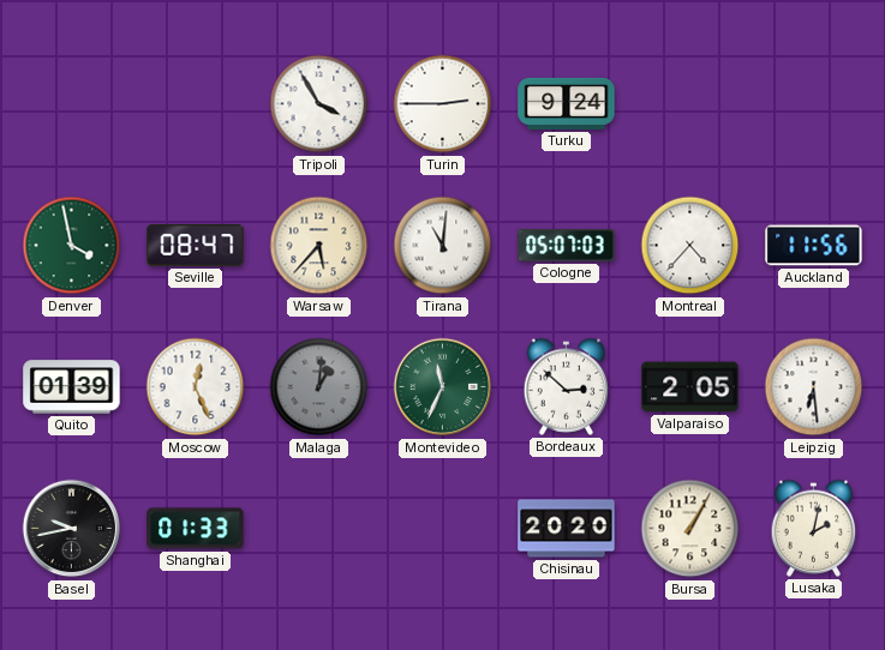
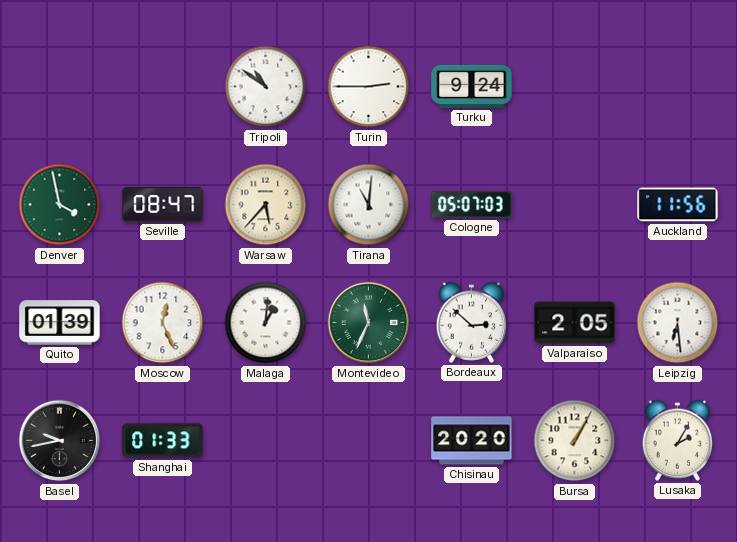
Tripoli: 3:55 -> 10:51 (266, 87)
Montreal: 4:37 -> none (690, 246)
Malaga dial: grey -> white (266, 323)
Lusaka: 2:02 -> 2:05 (678, 440)
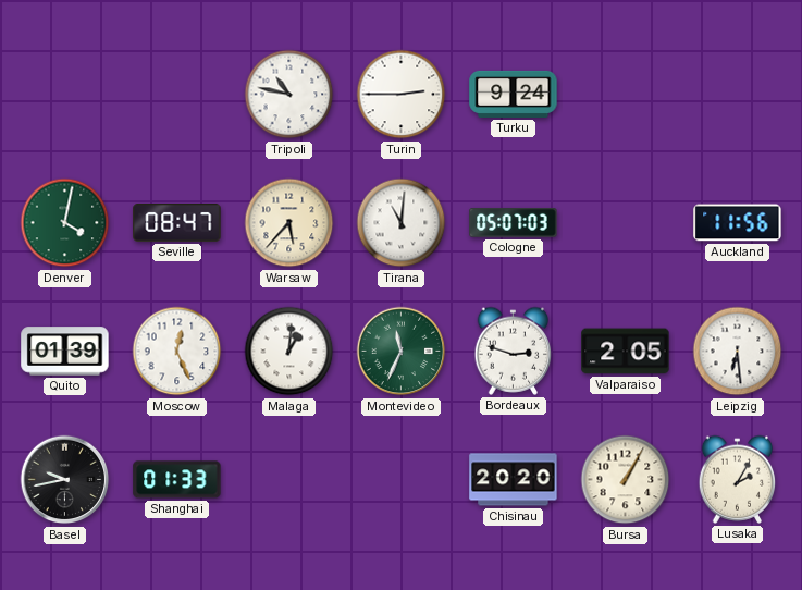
Tripoli: 10:51 -> 10:47 (289, 95)
Denver: 3:58 -> 4:02 (65, 223)
Bordeaux: 2:52 -> 2:48 (514, 351)
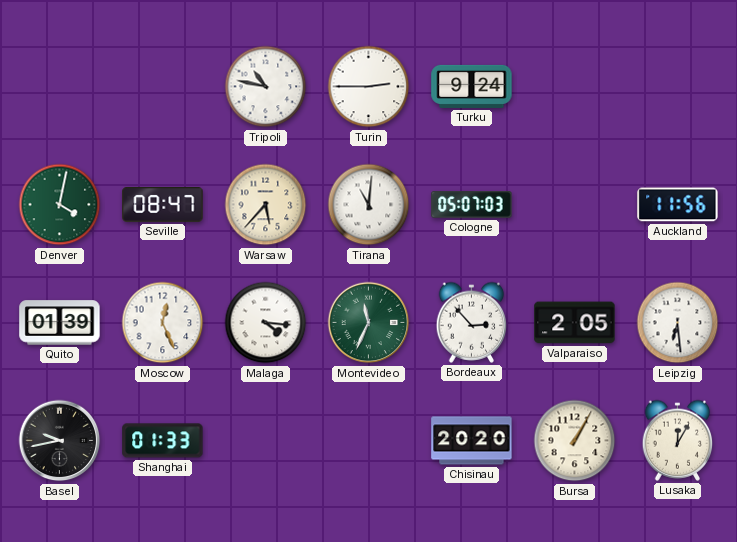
Malaga: 1:01 -> 4:16 (266, 323)
Bordeaux: 2:48 -> 2:53 (472, 322)
Lusaka: 2:05 -> 12:05 (678, 440)
